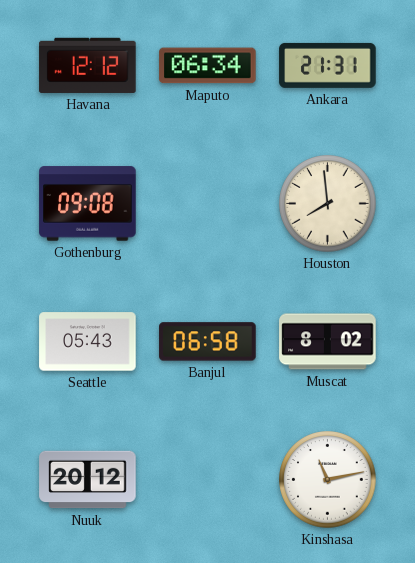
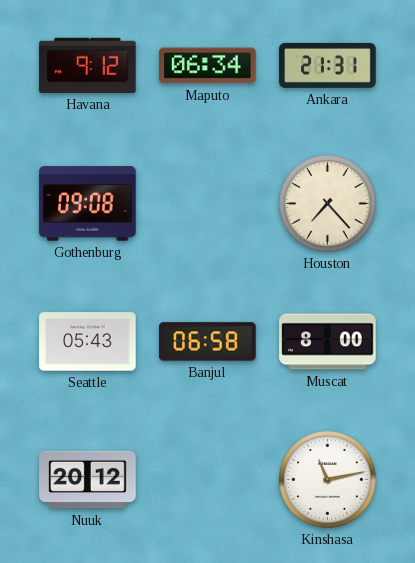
Havana: 12:12 -> 9:12 (88, 65)
Houston: 7:59 -> 7:23 (328, 204)
Muscat: 8:02 -> 8:00 (328, 342)
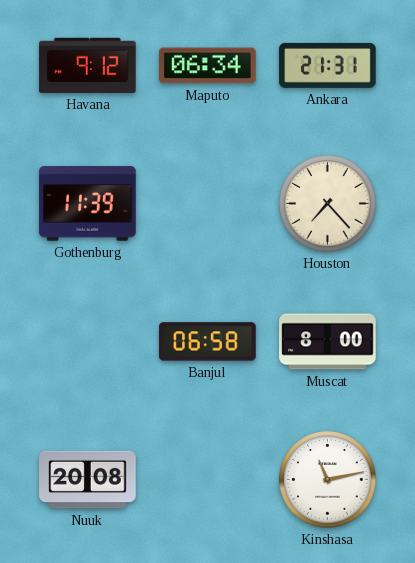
Gothenburg: 09:08 -> 11:39 (88, 204)
Seattle: 05:43 -> none (88, 342)
Nuuk: 20:12 -> 20:08 (88, 480)
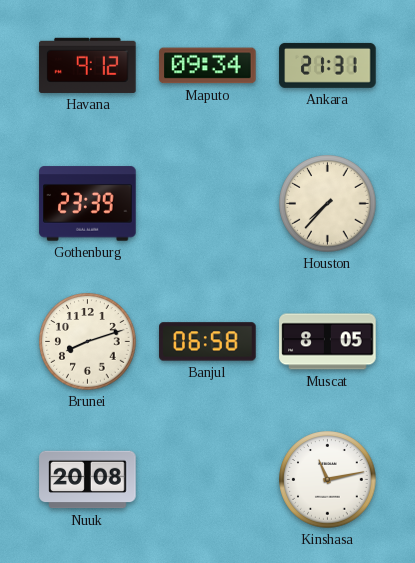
Maputo: 06:34 -> 09:34 (208, 66)
Gothenburg: 11:39 -> 23:39 (88, 204)
Houston: 7:23 -> 7:37 (328, 204)
Brunei: none -> 8:12 (88, 342)
Muscat: 8:00 -> 8:05 (328, 342)
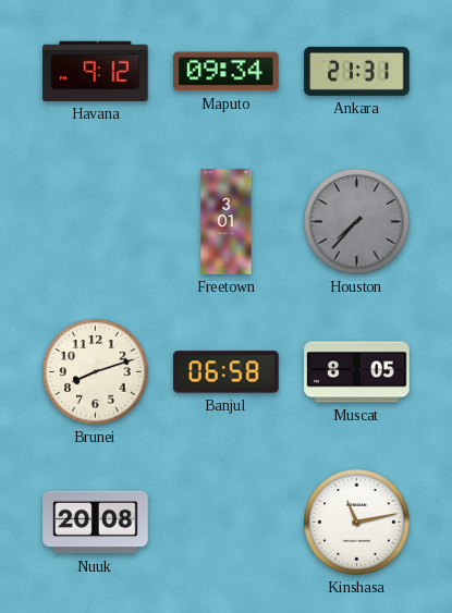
Gothenburg: 23:39 -> none (88, 204)
Freetown: none -> 3:01 (227, 222)
Houston dial: cream -> grey (357, 222)
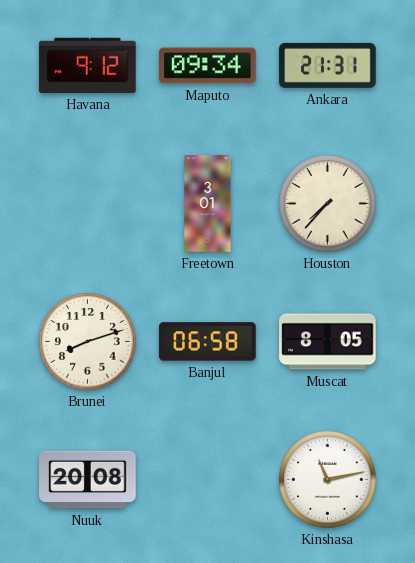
Houston dial: grey -> cream (328, 204)
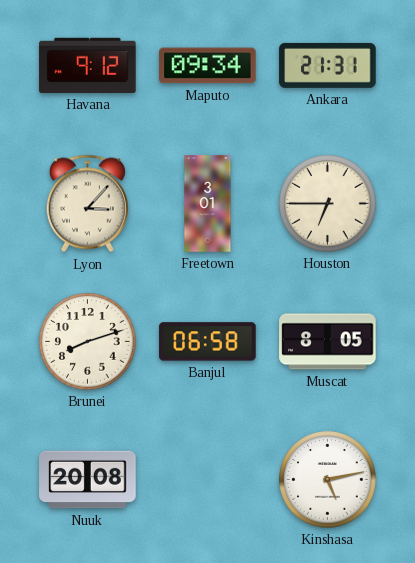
Lyon: none -> 3:07 (87, 204)
Houston: 7:37 -> 6:45 (328, 204)
Kinshasa: 11:13 -> 5:13 (328, 480)
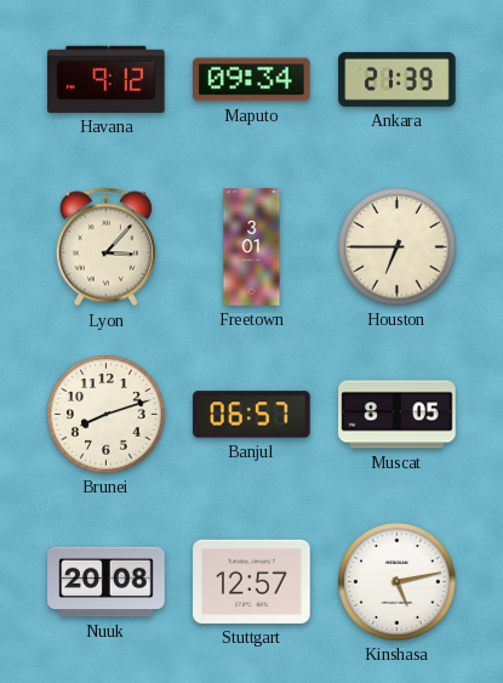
Ankara: 21:31 -> 21:39 (398, 79)
Banjul: 06:58 -> 06:57 (252, 415)
Stuttgart: none -> 12:57 (252, 581)
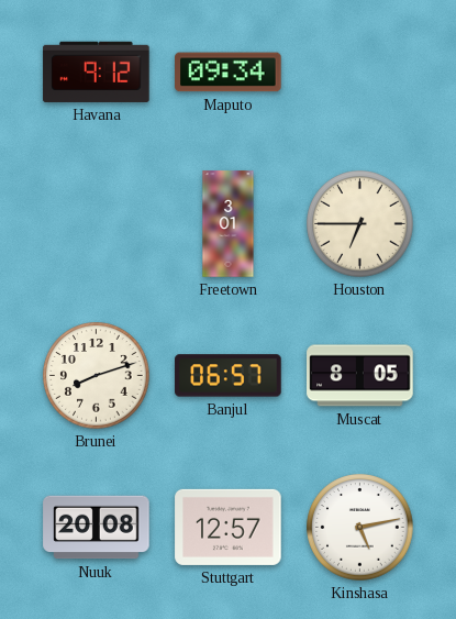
Ankara: 21:39 -> none (398, 79)
Lyon: 3:07 -> none (105, 247)
